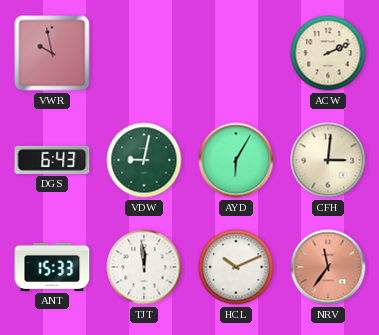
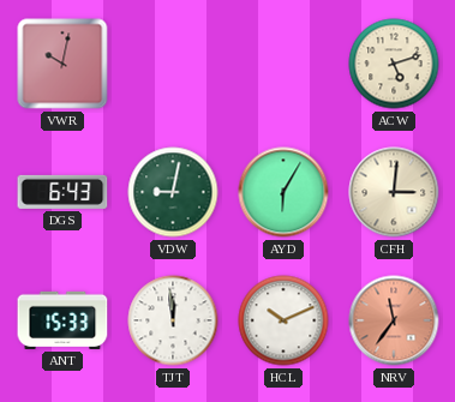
VWR: 9:58 -> 10:02 (62, 64)
ACW: 2:11 -> 5:12 (394, 64)
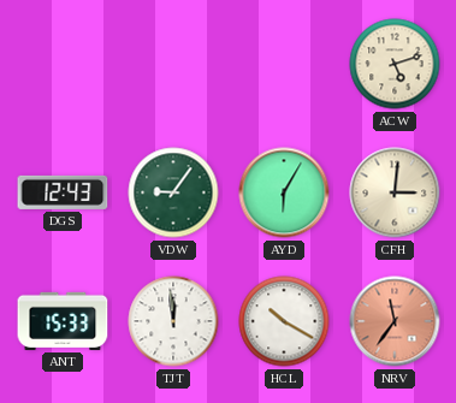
VWR: 10:02 -> none (62, 64)
DGS: 6:43 -> 12:43 (63, 192)
VDW: 9:02 -> 9:06 (173, 192)
HCL: 10:11 -> 10:20 (284, 321)
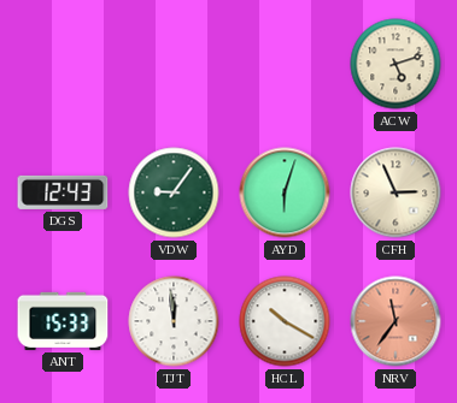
AYD: 6:05 -> 6:03 (285, 192)
CFH: 3:01 -> 2:56 (396, 192)
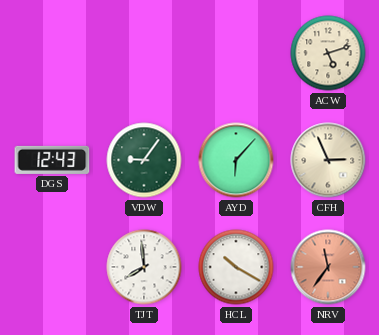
AYD: 6:03 -> 6:07 (236, 160)
ANT: 15:33 -> none (63, 321)
TJT: 11:59 -> 7:59 (144, 267)
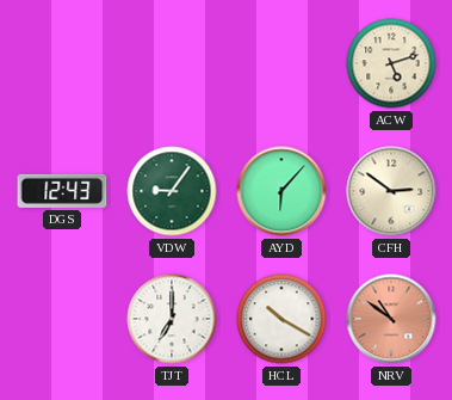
CFH: 2:56 -> 2:51 (391, 191)
TJT: 7:59 -> 7:00 (172, 319)
NRV: 11:36 -> 10:51 (391, 319)
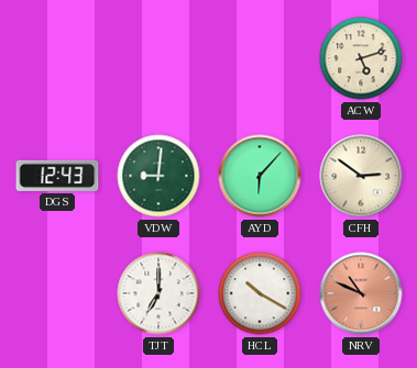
VDW: 9:06 -> 9:01 (158, 176)
NRV: 10:51 -> 10:49 (361, 293)
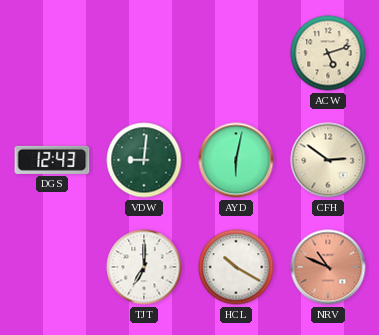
AYD: 6:07 -> 6:02 (236, 160)
